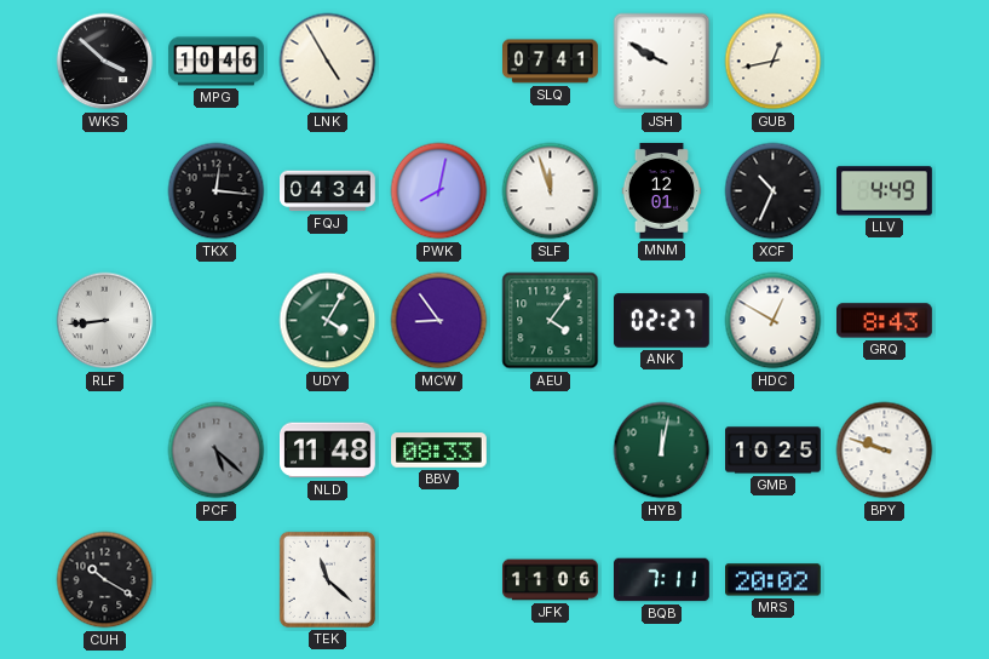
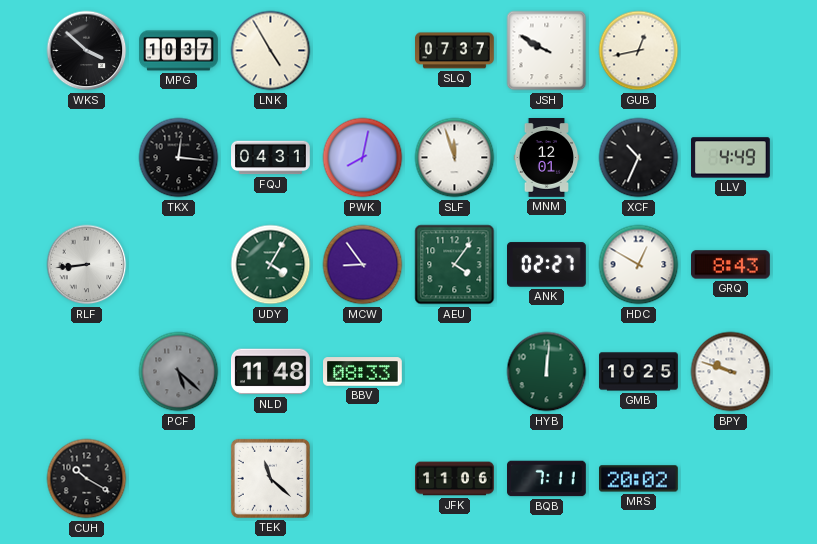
MPG: 10:46 -> 10:37 (179, 51)
SLQ: 07:41 -> 07:37 (455, 51)
FQJ: 04:34 -> 04:31 (271, 158)
HYB: 12:02 -> 12:01 (547, 372)
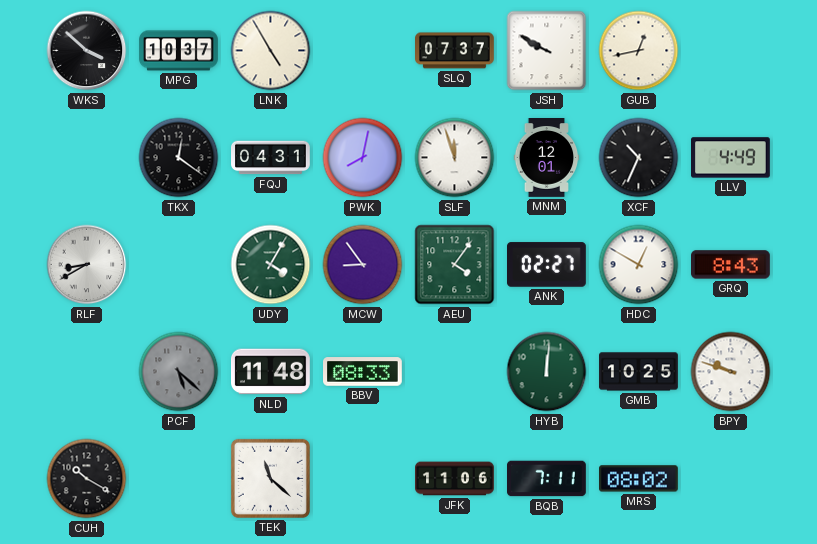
TKX: 12:16 -> 12:21 (179, 158)
RLF: 8:44 -> 8:40 (87, 265)
MRS: 20:02 -> 08:02 (639, 479)
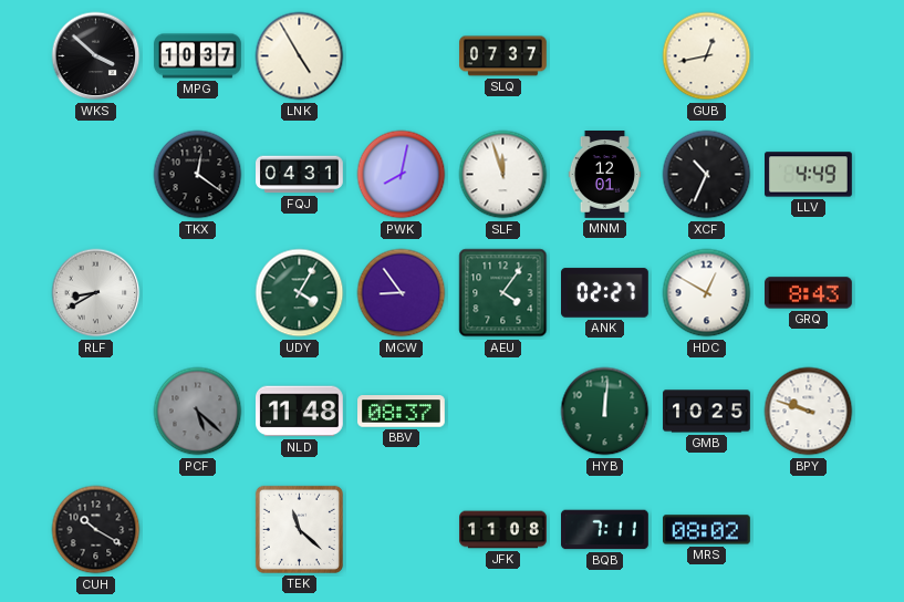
JSH: 9:50 -> none (547, 51)
BBV: 08:33 -> 08:37 (402, 412)
JFK: 11:06 -> 11:08 (503, 530)
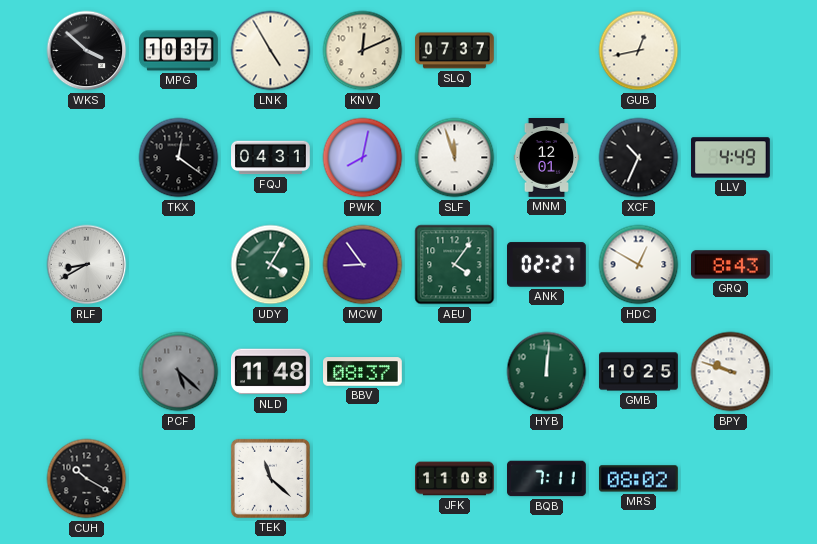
KNV: none -> 12:11 (363, 51)
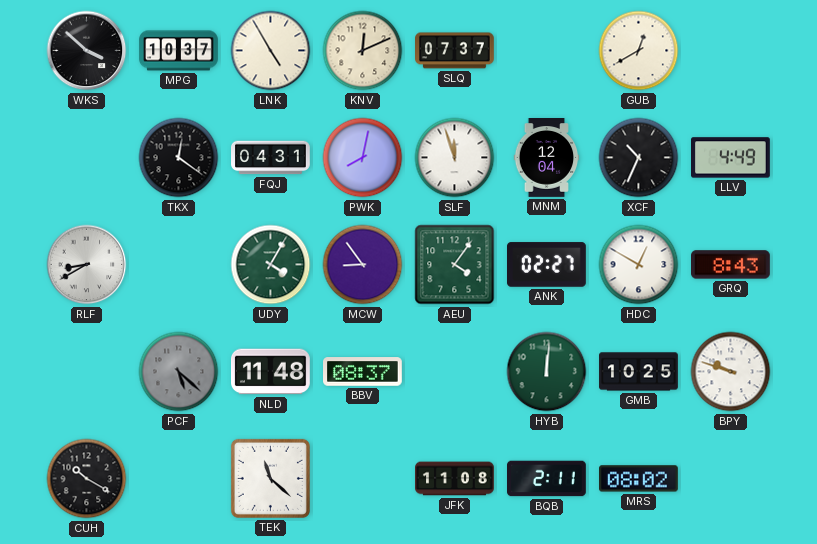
GUB: 12:43 -> 12:40 (639, 51)
MNM: 12:01 -> 12:04 (547, 158)
BQB: 7:11 -> 2:11 (547, 479)
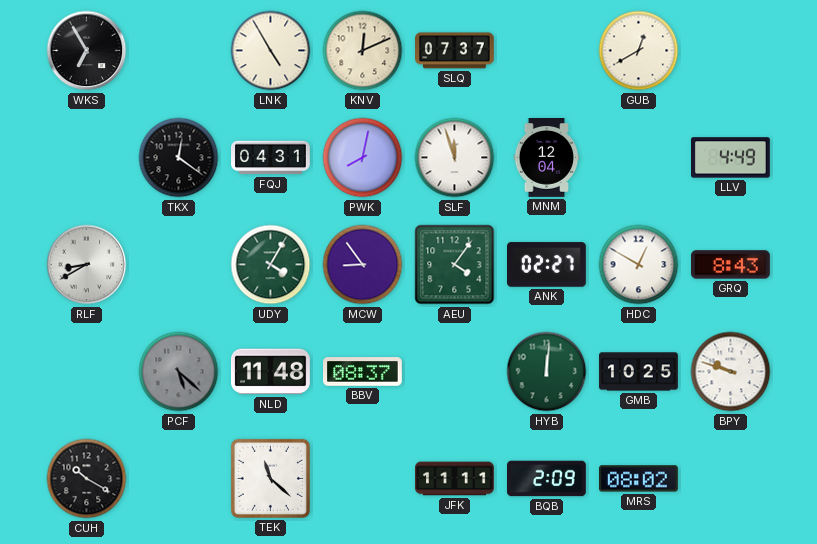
WKS: 3:52 -> 6:55 (87, 51)
MPG: 10:37 -> none (179, 51)
XCF: 10:34 -> none (639, 158)
JFK: 11:08 -> 11:11 (455, 479)
BQB: 2:11 -> 2:09 (547, 479)
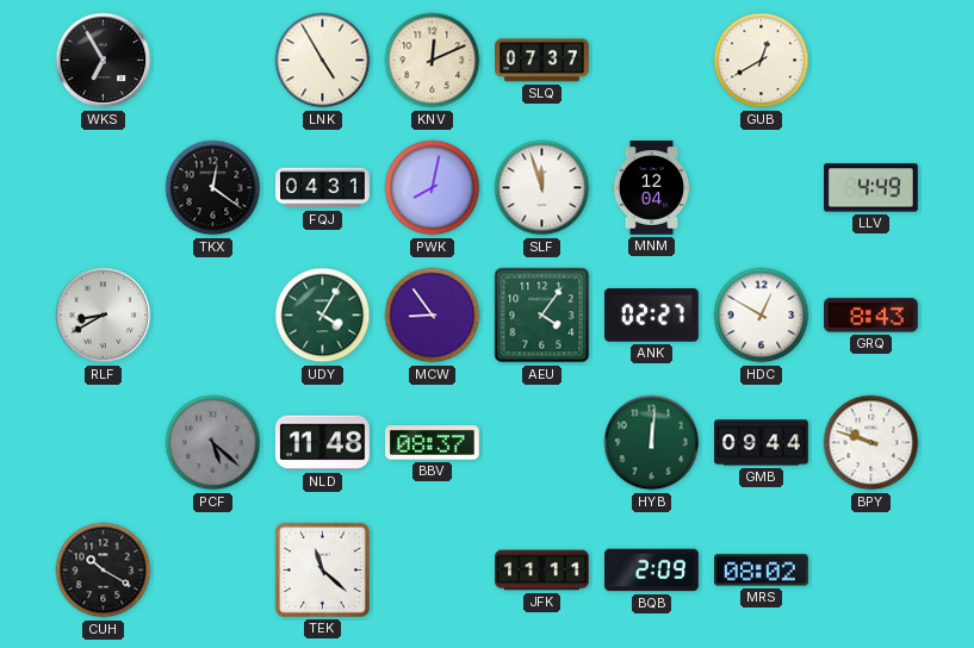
GMB: 10:25 -> 09:44 (762, 443)
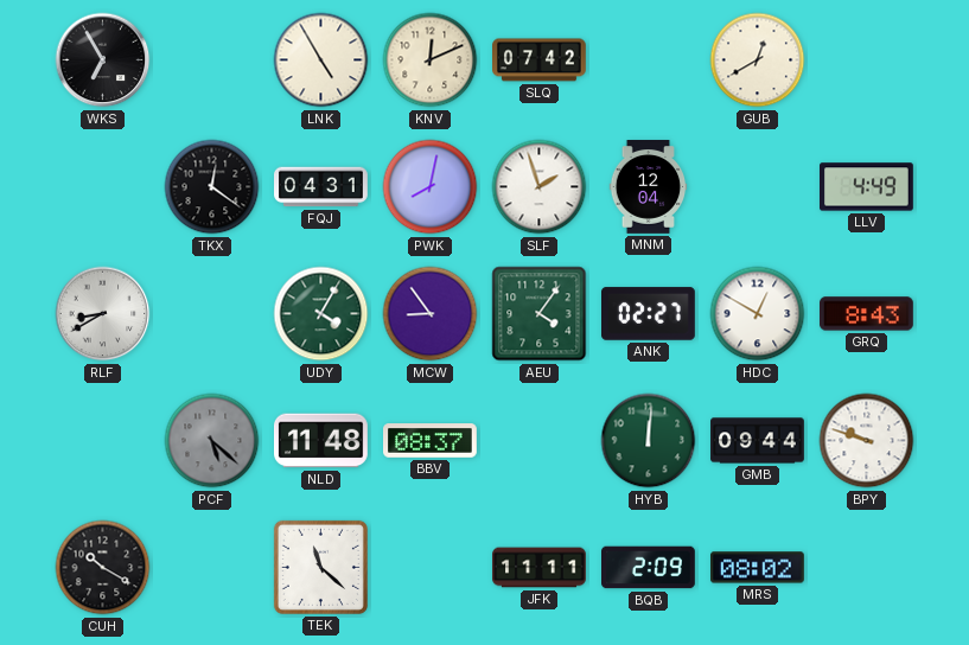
SLQ: 07:37 -> 07:42 (540, 60)
SLF: 11:57 -> 1:57 (540, 187)
